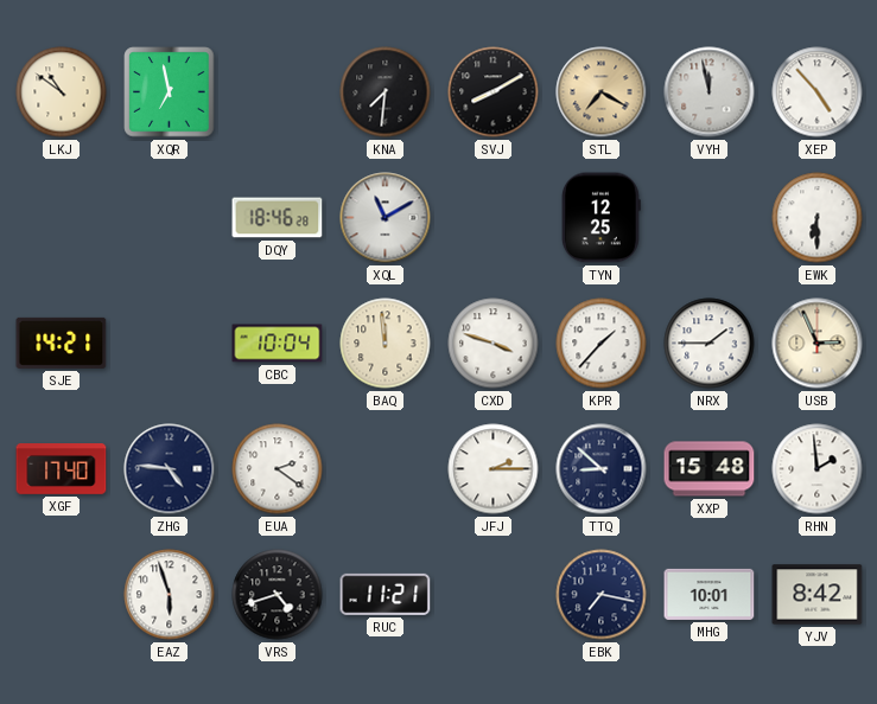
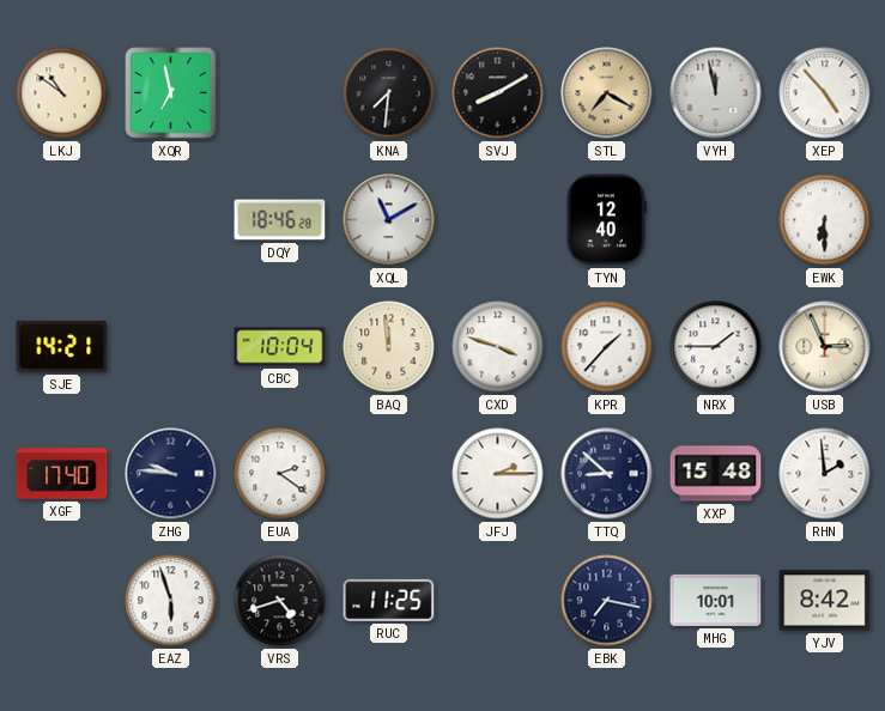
TYN: 12:25 -> 12:40 (606, 220)
ZHG: 4:46 -> 9:46 (171, 474)
RUC: 11:21 -> 11:25 (389, 600)
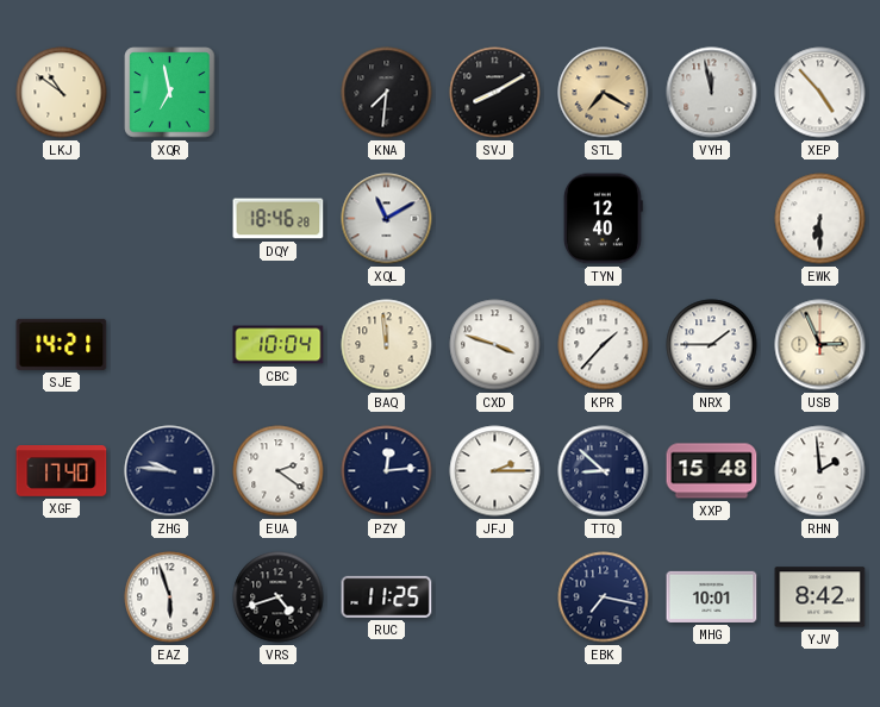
PZY: none -> 12:14 (387, 471)
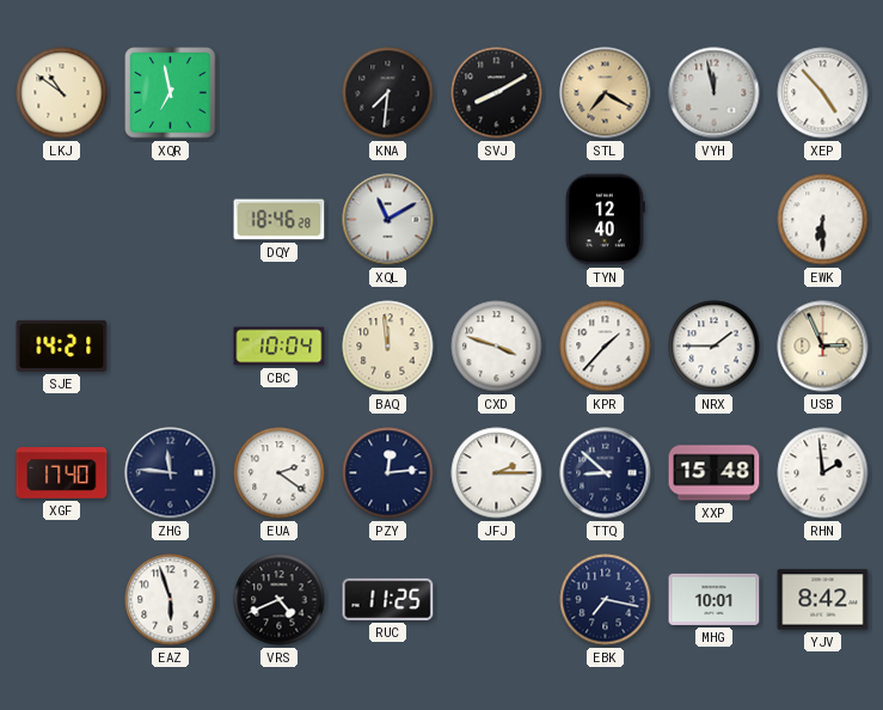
ZHG: 9:46 -> 11:46 (171, 473)
VRS: 4:42 -> 4:41 (280, 600)
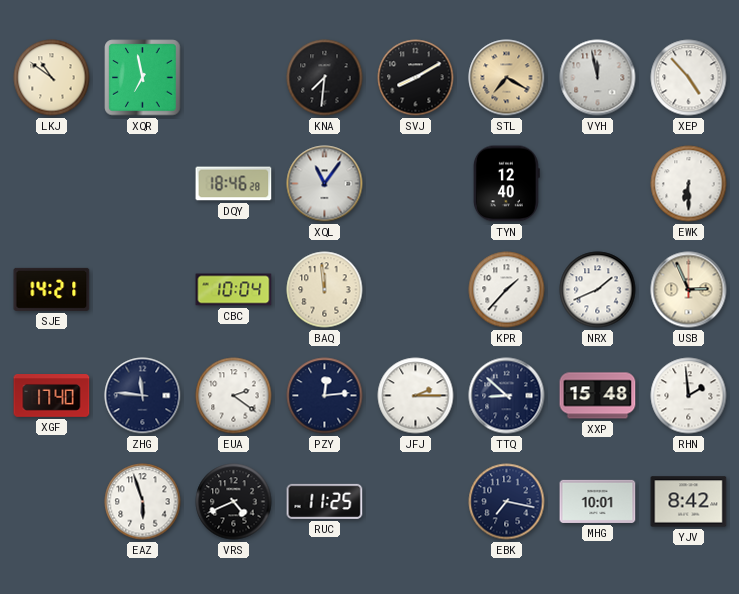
XQL: 11:10 -> 11:06 (325, 184)
CXD: 3:48 -> none (497, 347)
NRX: 1:45 -> 1:41 (598, 290)
